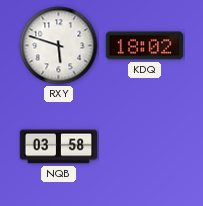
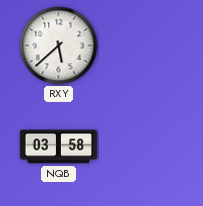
RXY: 5:48 -> 5:38 (59, 46)
KDQ: 18:02 -> none (145, 46)
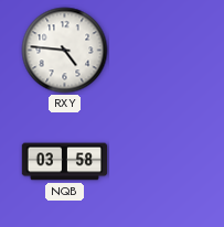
RXY: 5:38 -> 4:46 (65, 51)
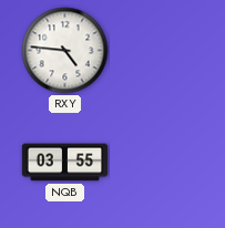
NQB: 03:58 -> 03:55 (65, 163)
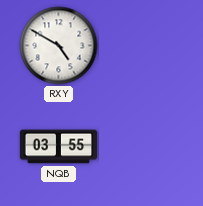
RXY: 4:46 -> 4:50 (59, 46)
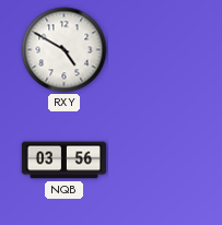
NQB: 03:55 -> 03:56 (65, 161)
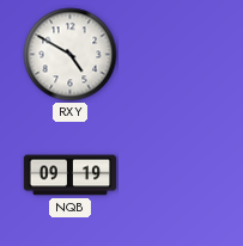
NQB: 03:56 -> 09:19 (71, 176)
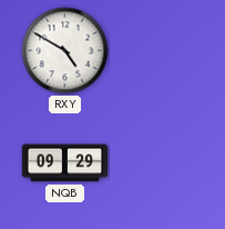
NQB: 09:19 -> 09:29 (65, 163)
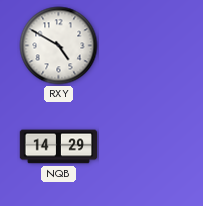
NQB: 09:29 -> 14:29 (59, 147)
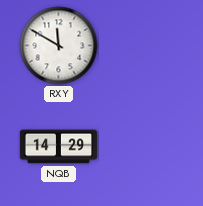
RXY: 4:50 -> 11:50 (59, 46)
